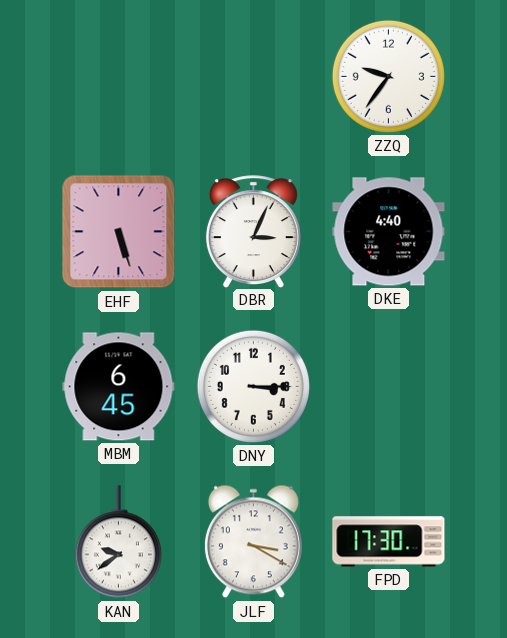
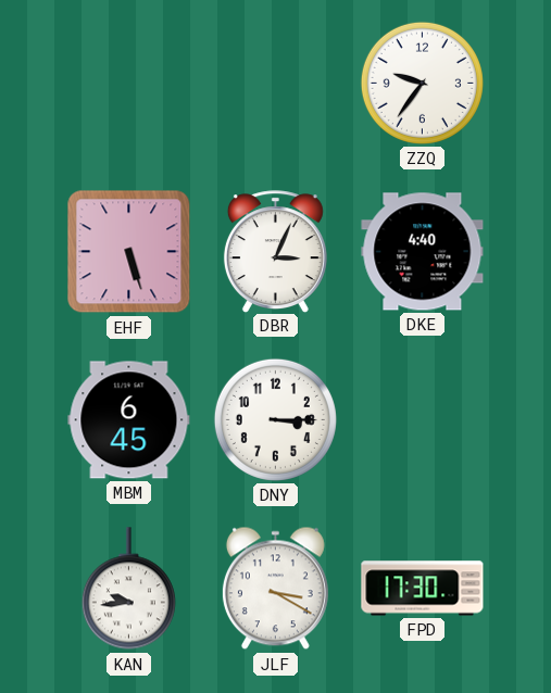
KAN: 9:39 -> 9:44 (128, 589)
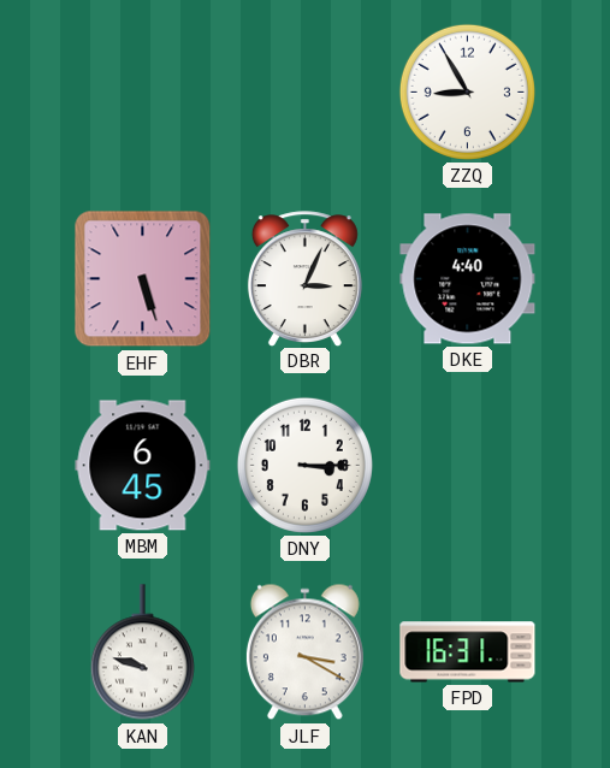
ZZQ: 9:36 -> 8:55 (467, 91)
KAN: 9:44 -> 9:48 (142, 652)
FPD: 17:30 -> 16:31 (468, 652)
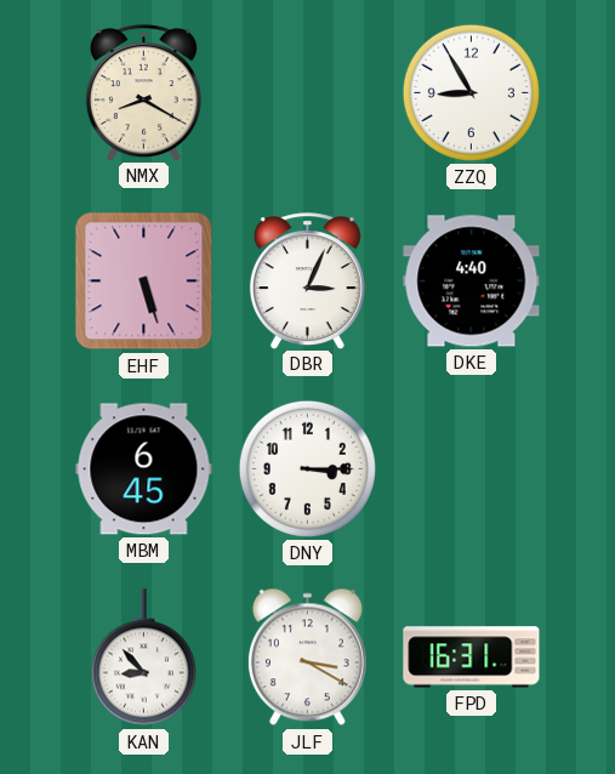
NMX: none -> 8:20 (143, 92)
KAN: 9:48 -> 8:53 (143, 658)
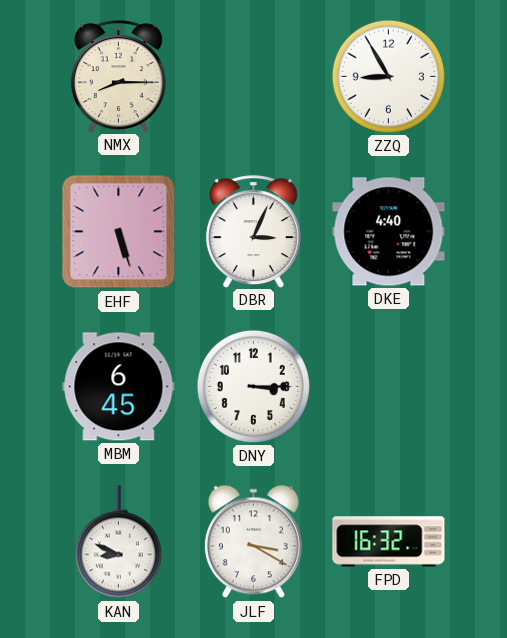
NMX: 8:20 -> 8:15 (118, 76)
KAN: 8:53 -> 8:49 (118, 542)
FPD: 16:31 -> 16:32 (389, 542)
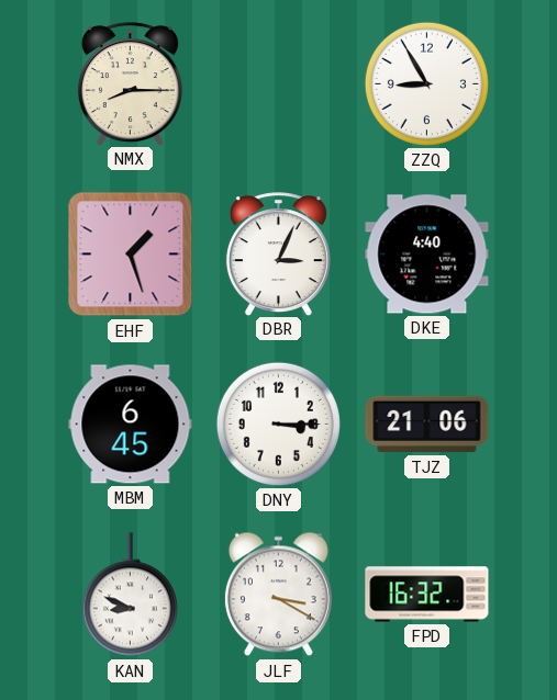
EHF: 5:27 -> 1:27 (131, 255)
TJZ: none -> 21:06 (427, 425)
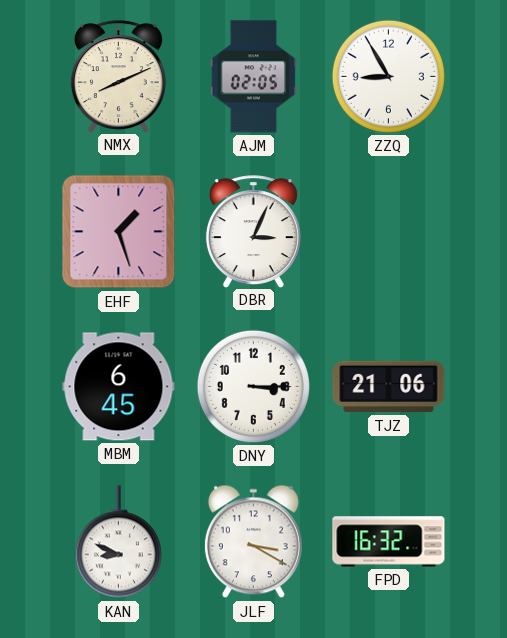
NMX: 8:15 -> 8:11 (118, 76)
AJM: none -> 02:05 (253, 77)
DKE: 4:40 -> none (427, 255)
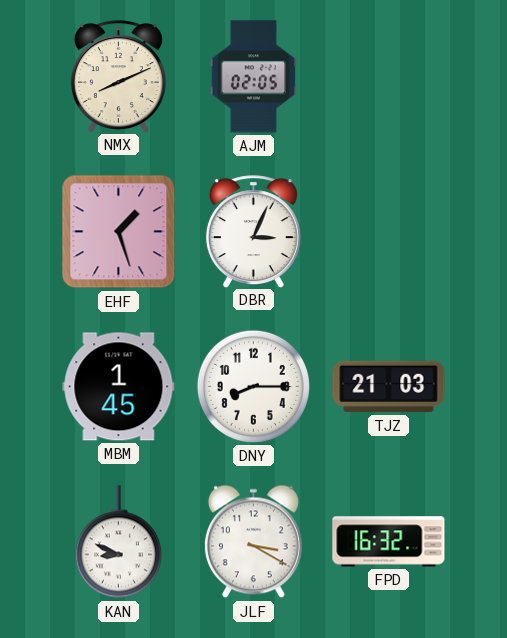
ZZQ: 8:55 -> none (388, 76)
MBM: 6:45 -> 1:45 (119, 387)
DNY: 3:15 -> 8:15 (253, 386)
TJZ: 21:06 -> 21:03 (389, 387)
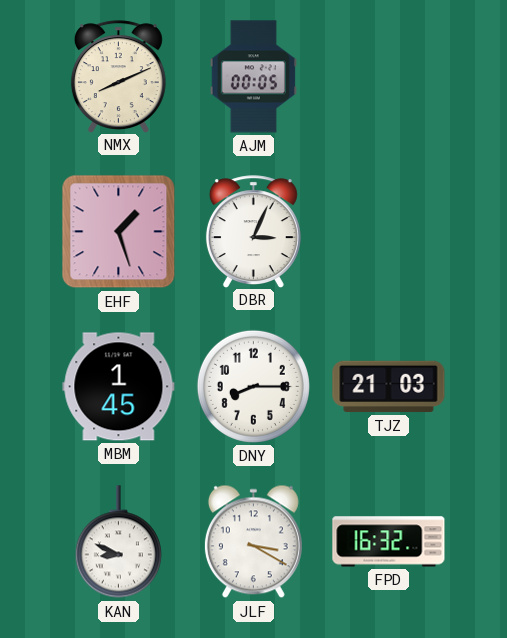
AJM: 02:05 -> 00:05 (253, 77)
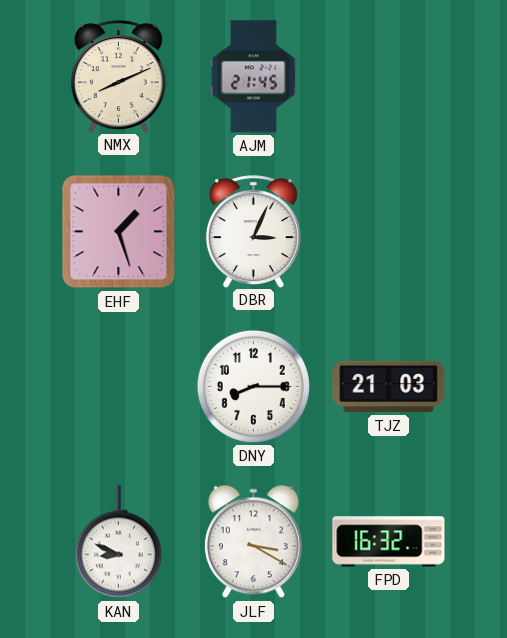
AJM: 00:05 -> 21:45 (253, 77)
MBM: 1:45 -> none (119, 387)
